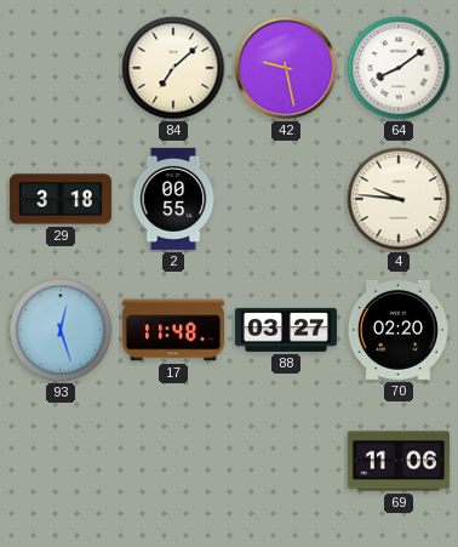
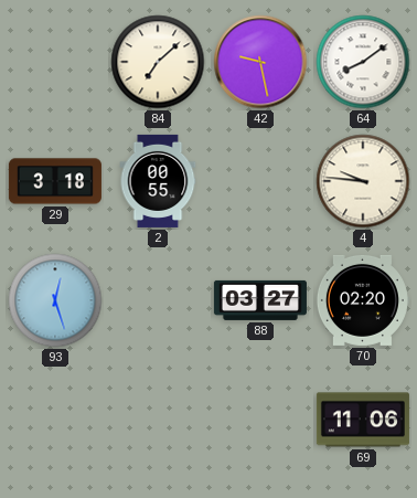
17: 11:48 -> none (173, 330)
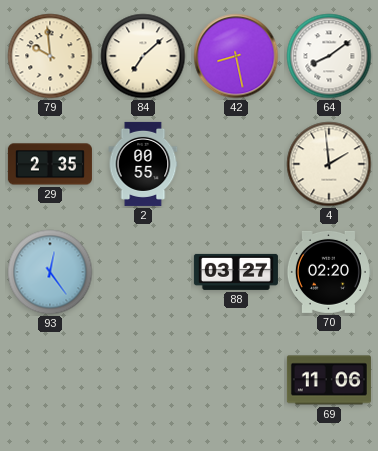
79: none -> 9:59 (50, 56)
42: 9:28 -> 8:28 (236, 56)
29: 3:18 -> 2:35 (50, 164)
4: 9:46 -> 1:59 (329, 164)
93: 12:27 -> 12:24 (50, 272)
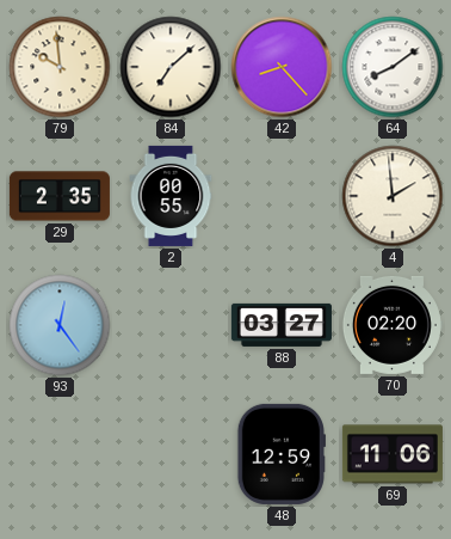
42: 8:28 -> 8:23 (282, 67)
48: none -> 12:59 (280, 454)
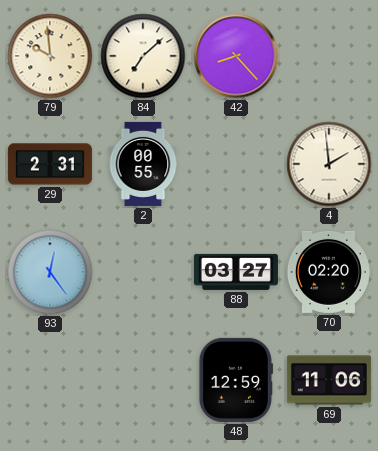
64: 8:09 -> none (393, 67)
29: 2:35 -> 2:31 (50, 164)
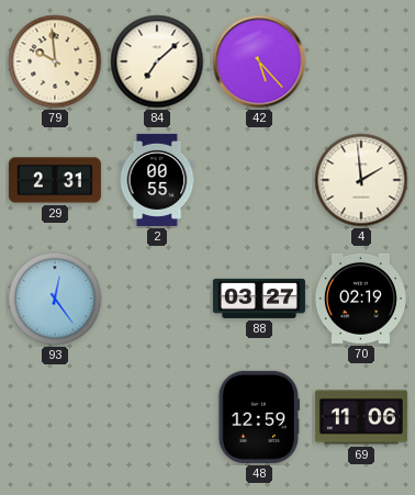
42: 8:23 -> 5:23 (259, 61)
70: 02:20 -> 02:19 (360, 299)
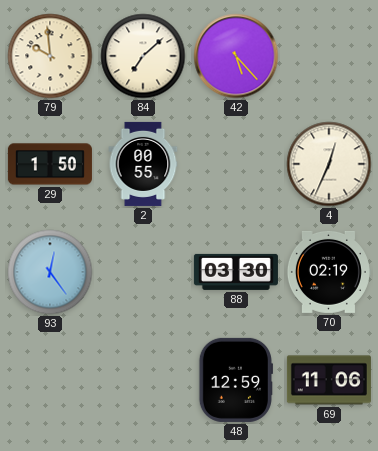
29: 2:31 -> 1:50 (50, 164)
4: 1:59 -> 12:34 (329, 164)
88: 03:27 -> 03:30 (236, 272)
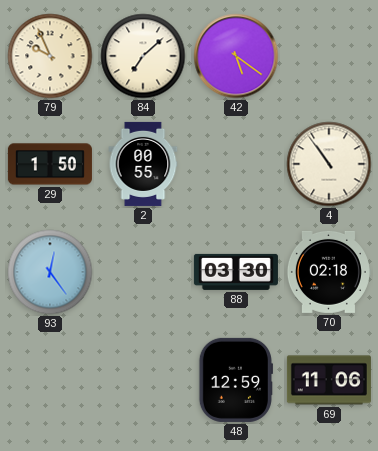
79: 9:59 -> 9:56 (50, 56)
42: 5:23 -> 5:21 (236, 56)
4: 12:34 -> 10:54 (329, 164)
70: 02:19 -> 02:18 (328, 272)
